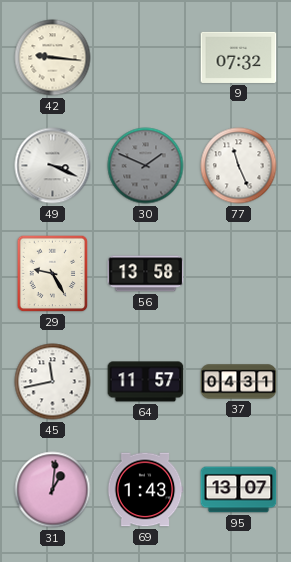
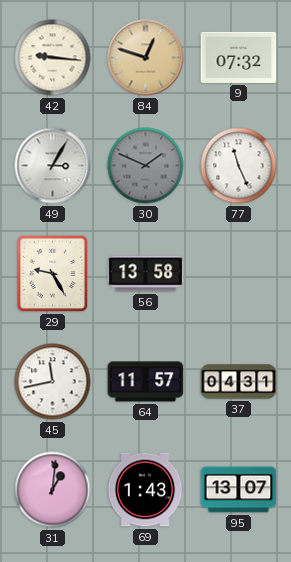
84: none -> 12:48 (146, 58)
49: 3:19 -> 3:05 (53, 166)
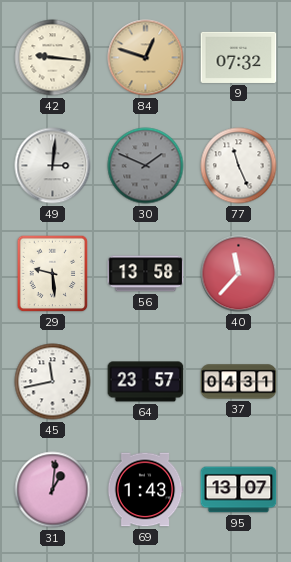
49: 3:05 -> 3:01 (53, 166)
29: 9:25 -> 9:29 (53, 274)
40: none -> 11:37 (239, 274)
64: 11:57 -> 23:57 (146, 382)
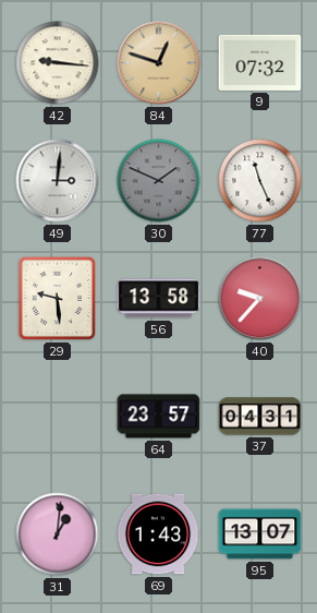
40: 11:37 -> 9:37 (260, 299)
45: 11:43 -> none (53, 382)
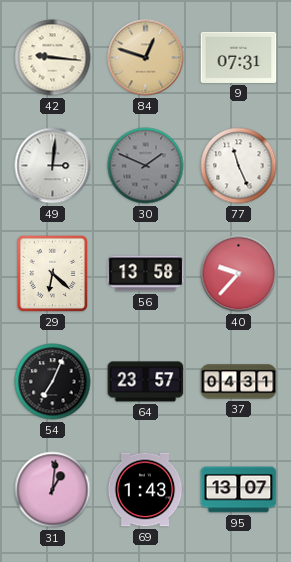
9: 07:32 -> 07:31 (239, 57)
29: 9:29 -> 6:22 (53, 274)
54: none -> 7:04 (53, 382)
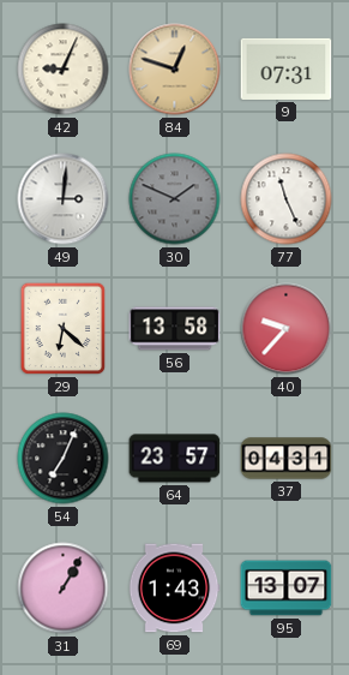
42: 9:16 -> 9:04 (64, 70)
31: 1:01 -> 1:05 (64, 589)
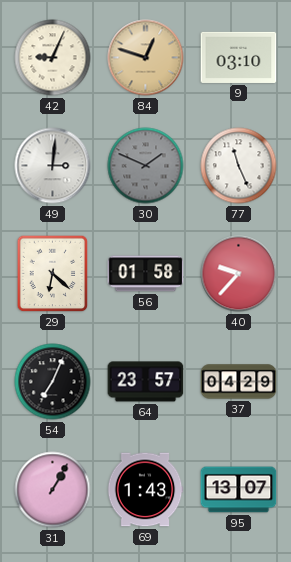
9: 07:31 -> 03:10 (239, 57)
56: 13:58 -> 01:58 (146, 274)
37: 04:31 -> 04:29 (239, 382)
